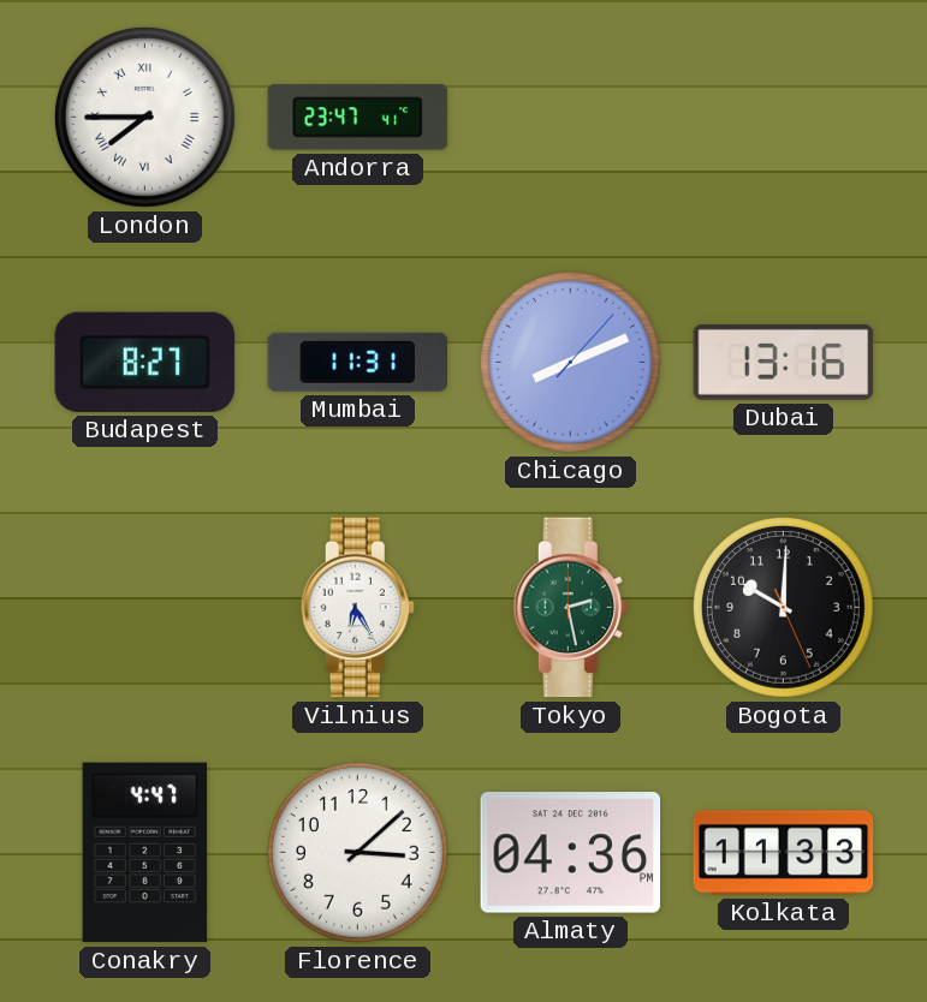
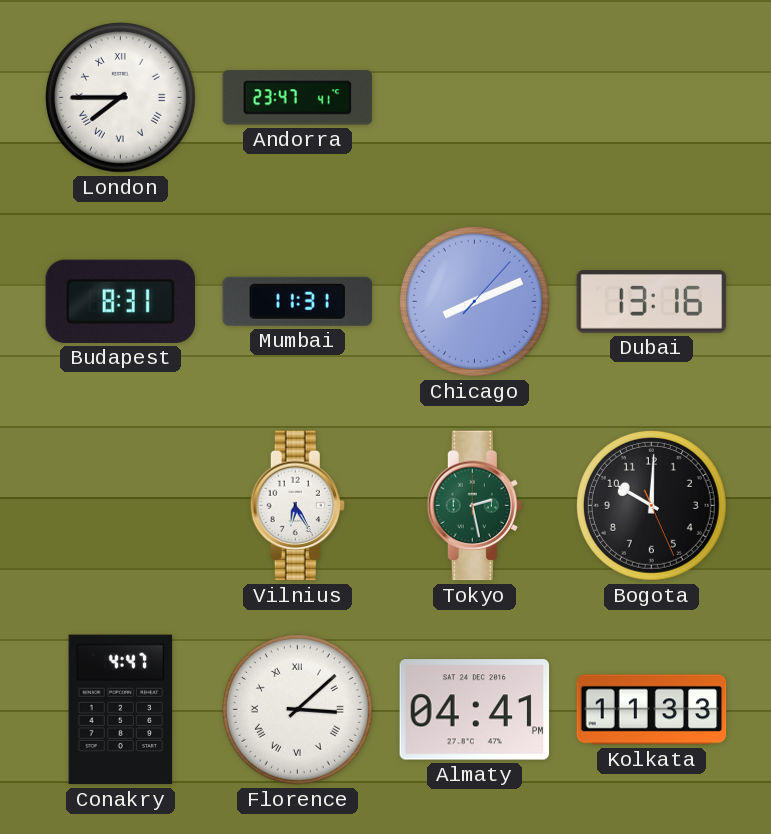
Budapest: 8:27 -> 8:31 (121, 301)
Florence numerals: Arabic -> Roman (297, 709)
Almaty: 04:36 -> 04:41 (475, 710)
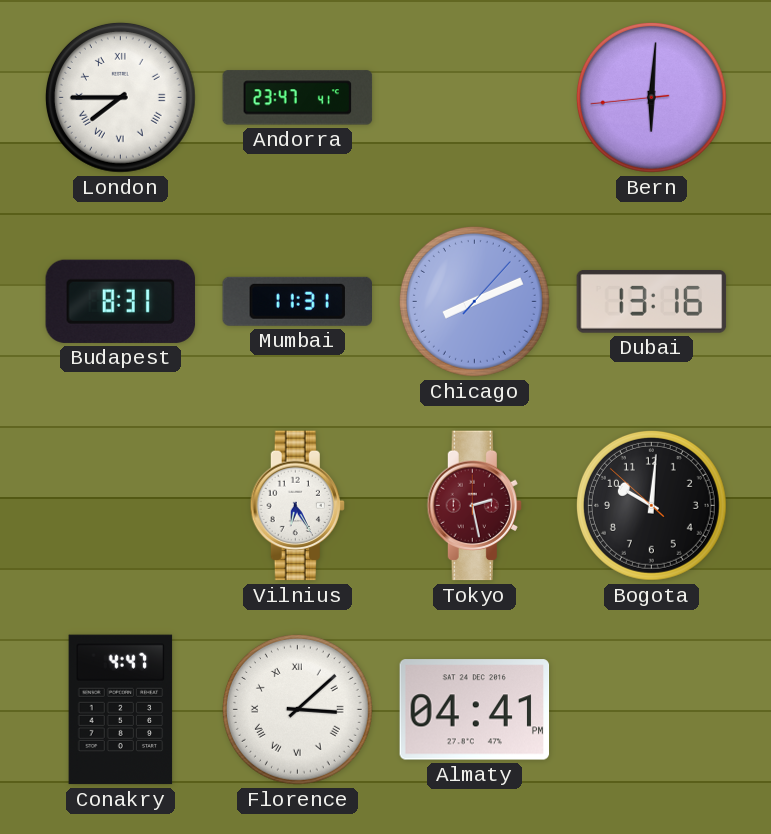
Bern: none -> 6:00 (651, 97)
Tokyo dial: green -> burgundy (474, 506)
Bogota: 10:00:26 -> 10:00:52 (651, 505)
Kolkata: 11:33 -> none (652, 710)
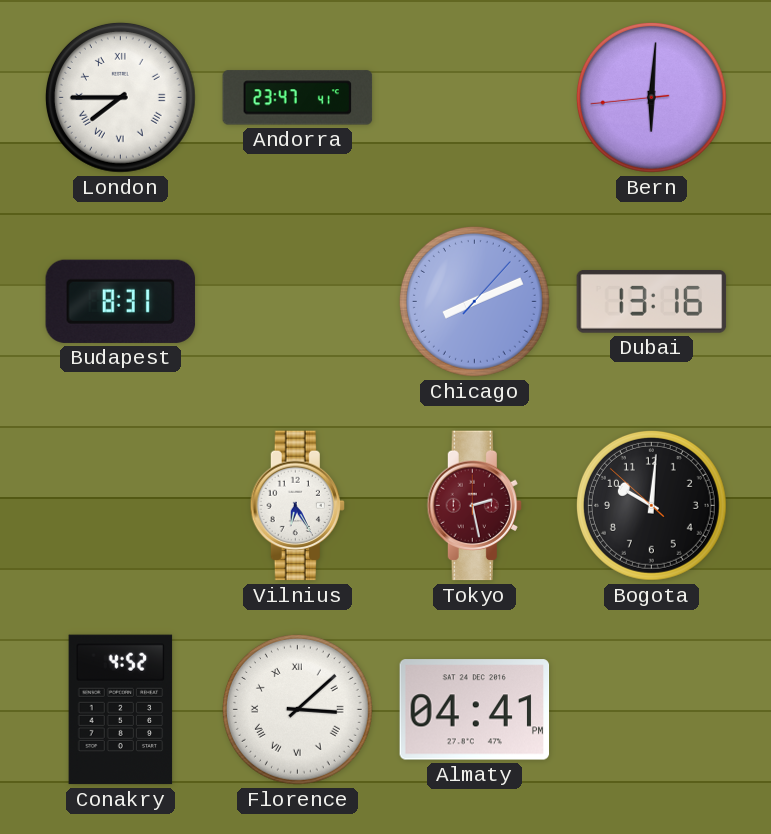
Mumbai: 11:31 -> none (297, 301)
Conakry: 4:47 -> 4:52 (121, 710)
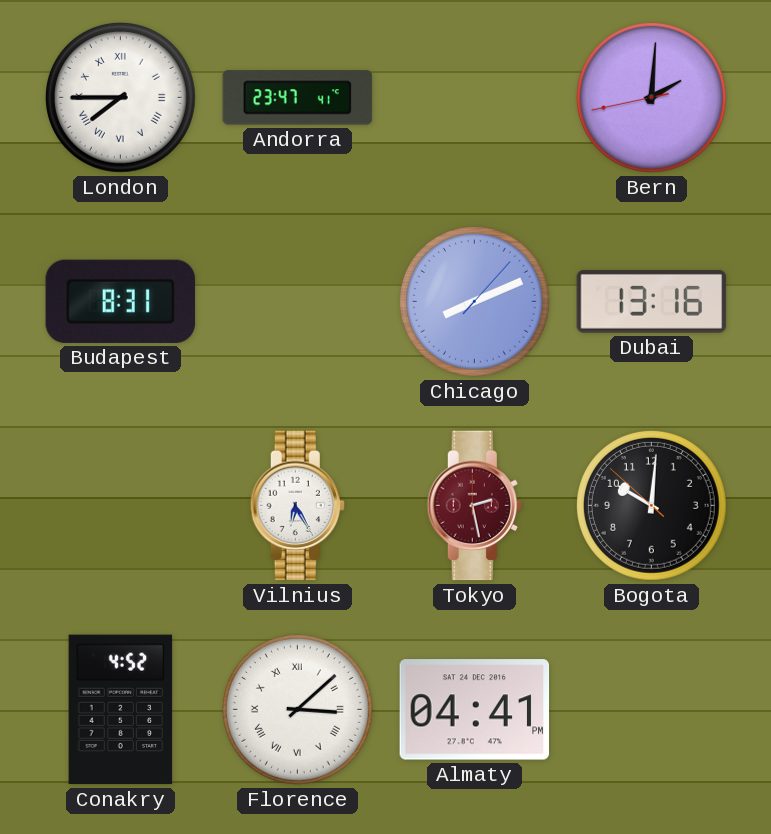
Bern: 6:00 -> 2:00 (651, 97)
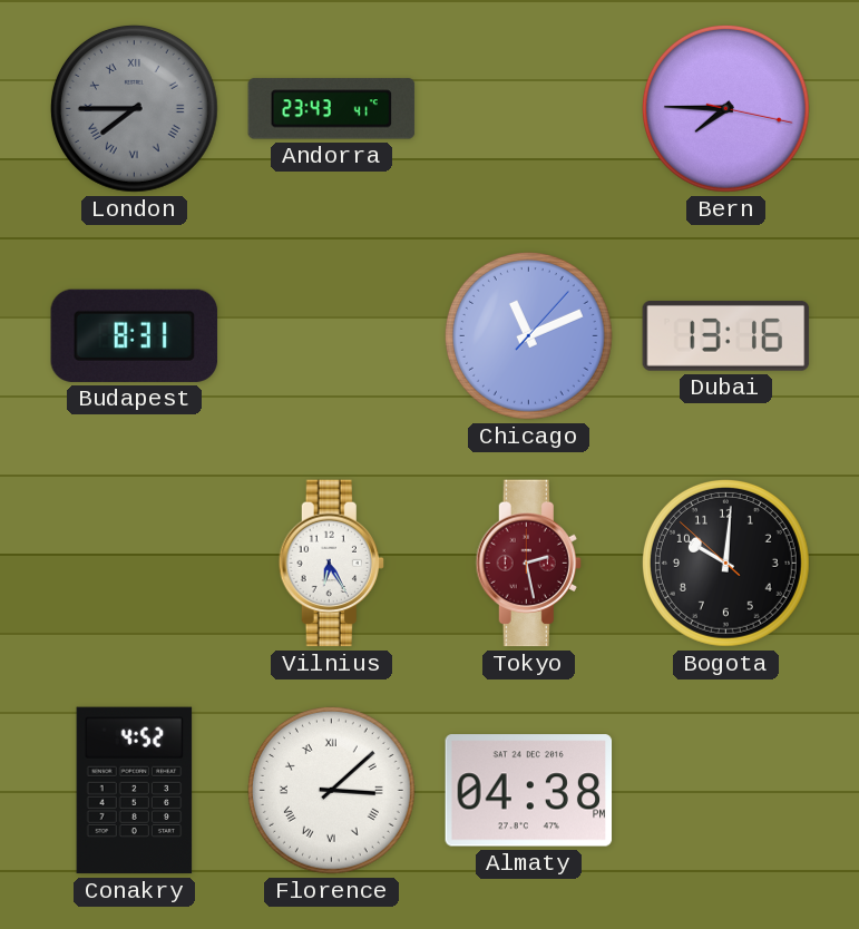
London dial: white -> grey (134, 108)
Andorra: 23:47 -> 23:43 (332, 109)
Bern: 2:00 -> 7:45 (725, 108)
Chicago: 8:11 -> 11:11 (528, 335)
Almaty: 04:41 -> 04:38 (529, 791)
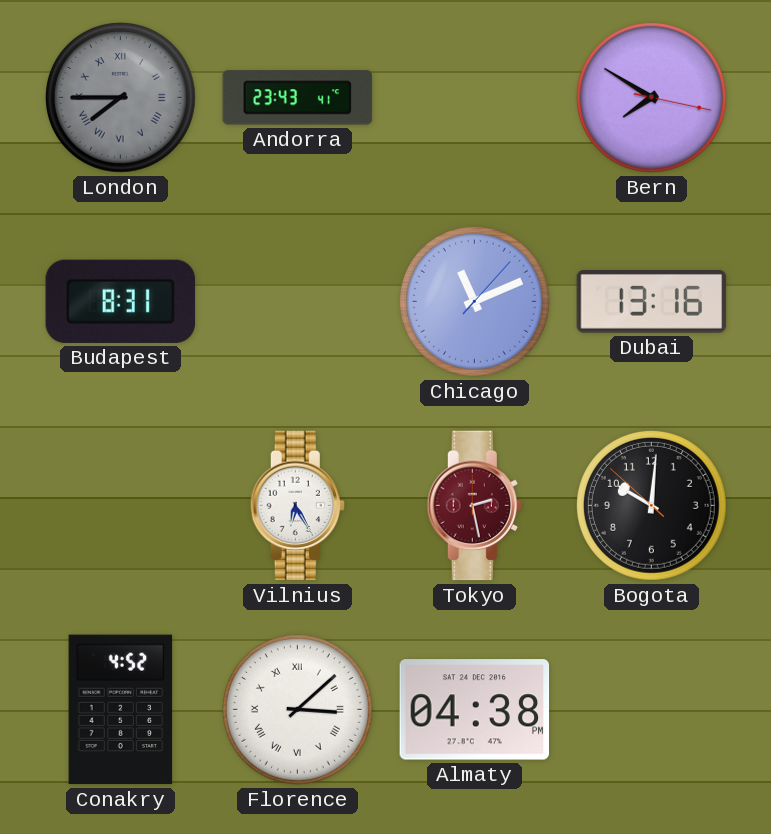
Bern: 7:45 -> 7:50 (651, 97)
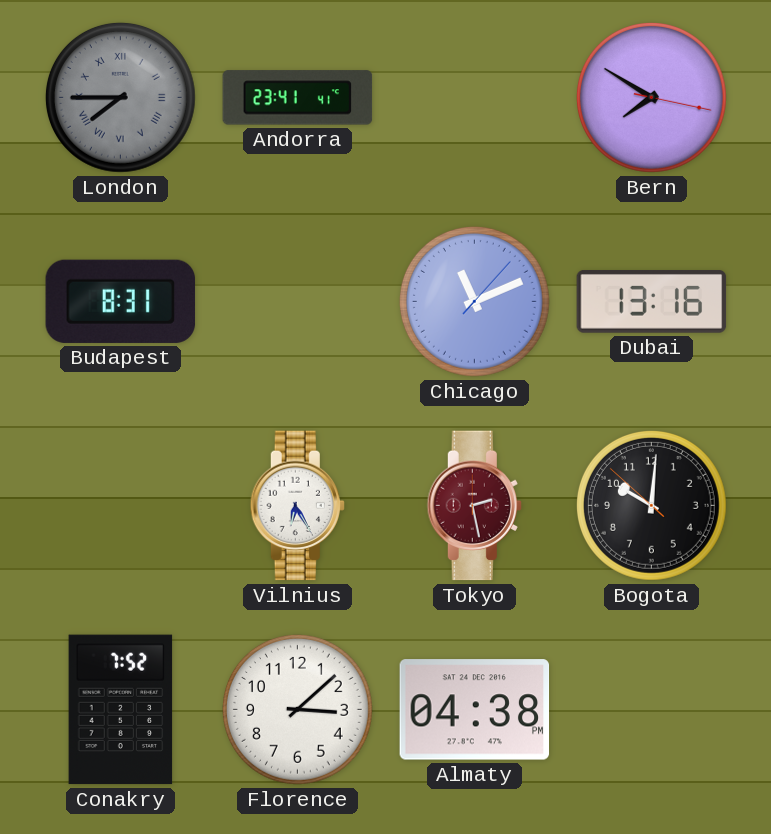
Andorra: 23:43 -> 23:41 (298, 98)
Conakry: 4:52 -> 7:52 (121, 710)
Florence numerals: Roman -> Arabic (297, 709)
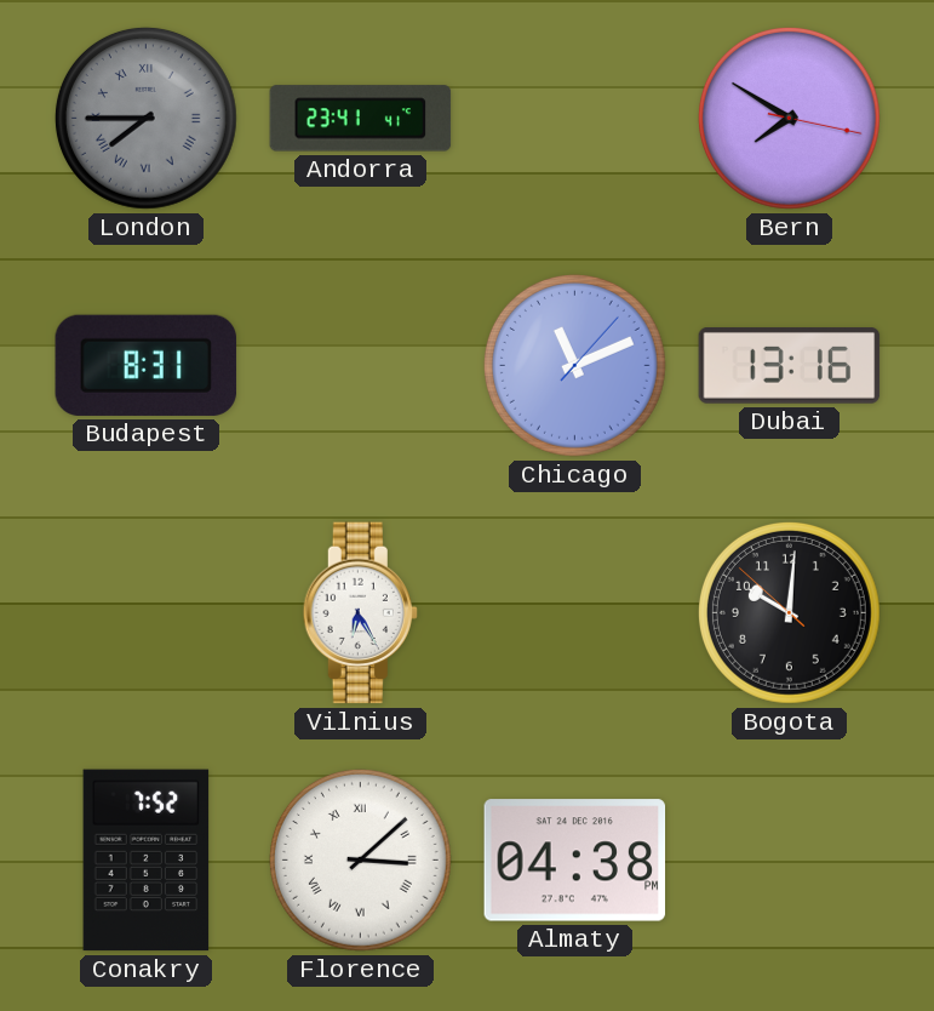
Tokyo: 2:28 -> none (474, 506)
Florence numerals: Arabic -> Roman (360, 859)
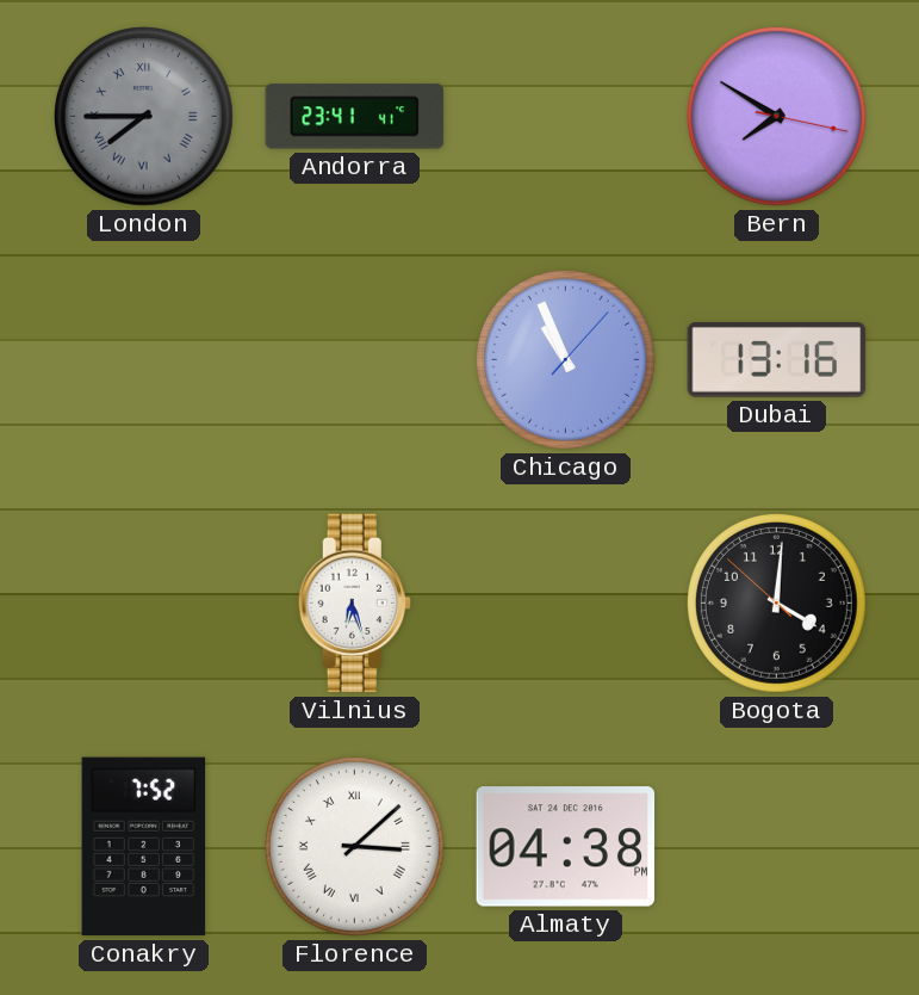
Budapest: 8:31 -> none (147, 365)
Chicago: 11:11 -> 10:56 (565, 359)
Vilnius: 6:25 -> 6:27 (354, 604)
Bogota: 10:00 -> 4:00 (776, 602)
